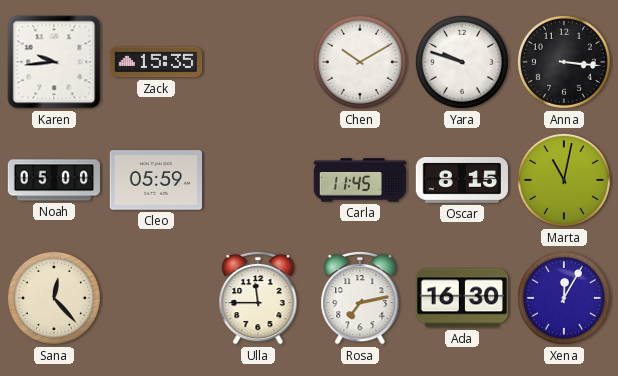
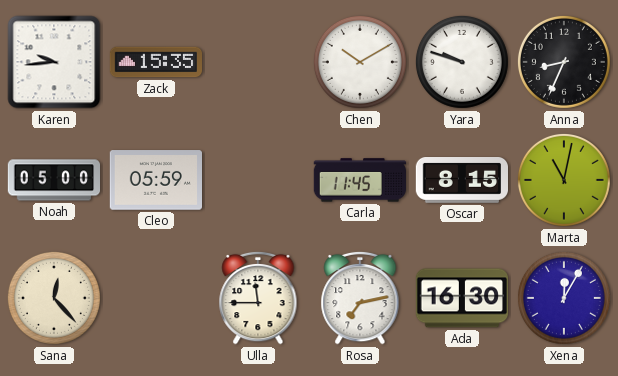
Anna: 3:16 -> 8:34 (564, 62)
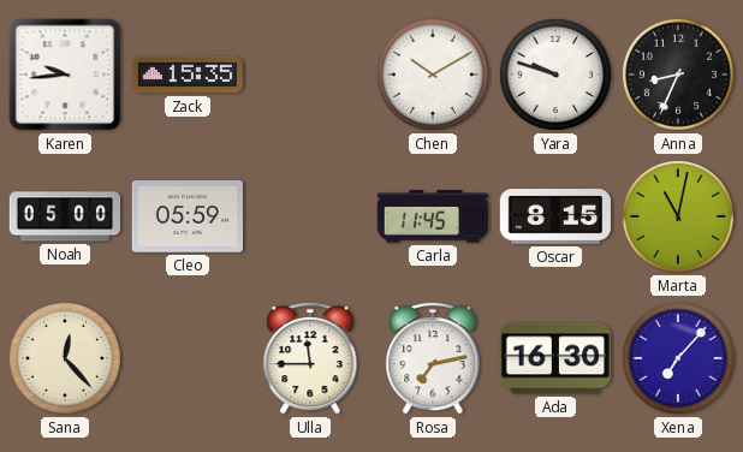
Xena: 12:05 -> 7:07 (678, 358)
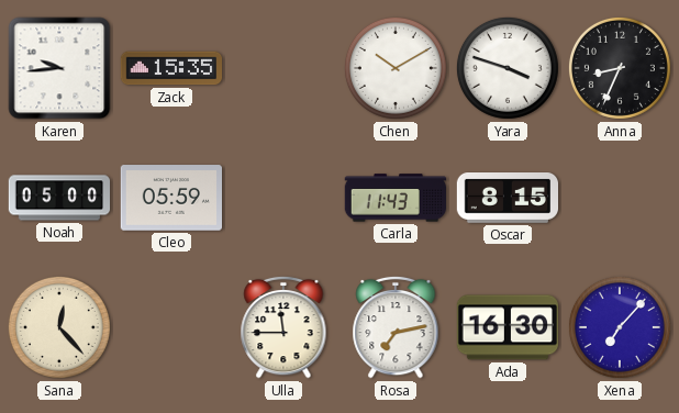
Yara: 9:48 -> 3:48 (508, 68)
Carla: 11:45 -> 11:43 (394, 198)
Marta: 11:02 -> none (678, 216)
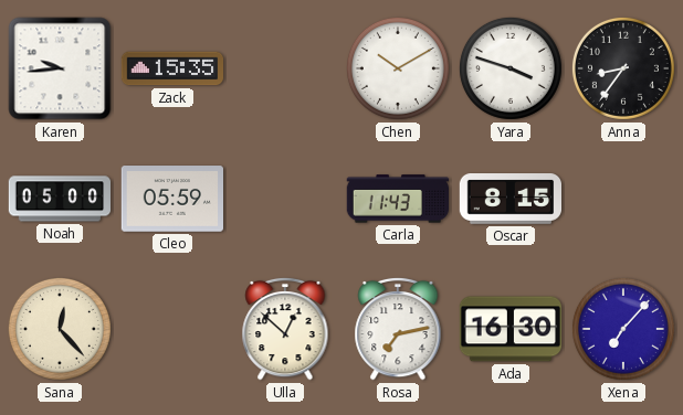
Anna: 8:34 -> 8:36 (623, 68)
Ulla: 11:45 -> 12:52 (285, 329)
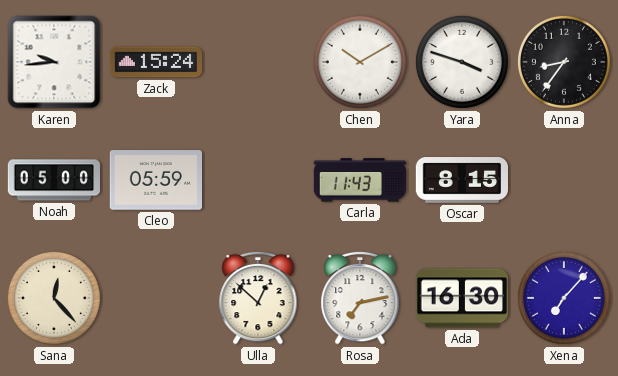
Zack: 15:35 -> 15:24 (156, 62)
